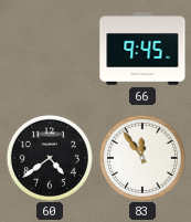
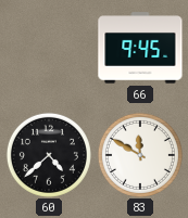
60: 4:39 -> 4:38 (49, 155)
83: 11:54 -> 11:50 (140, 155)
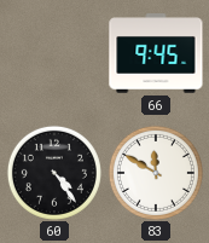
60: 4:38 -> 4:24 (54, 173)
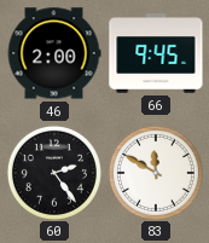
46: none -> 2:00 (54, 53)
60: 4:24 -> 2:24 (54, 173)
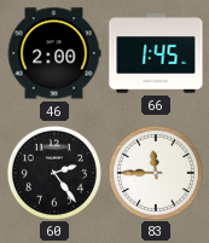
66: 9:45 -> 1:45 (156, 53)
83: 11:50 -> 11:45 (156, 173)
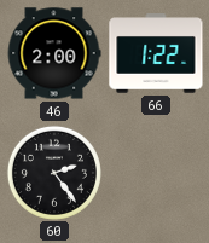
66: 1:45 -> 1:22 (156, 53)
83: 11:45 -> none (156, 173)
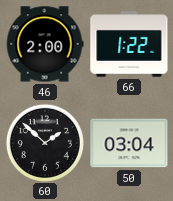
60: 2:24 -> 1:52 (45, 143)
50: none -> 03:04 (129, 143)
